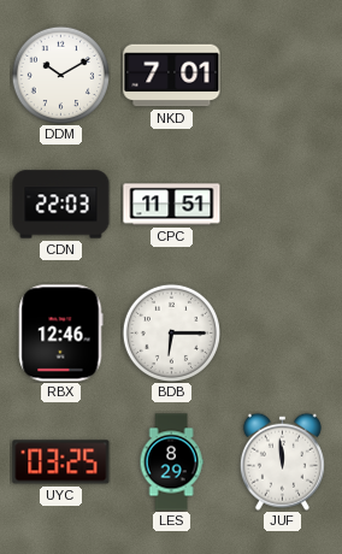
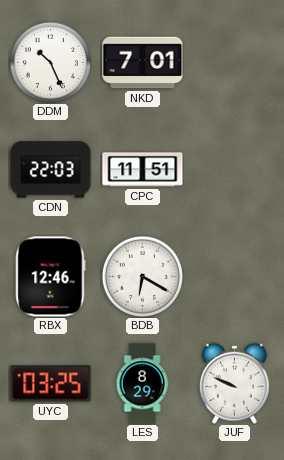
DDM: 10:10 -> 10:26 (50, 62)
BDB: 6:15 -> 6:20 (142, 276)
JUF: 11:59 -> 9:49 (234, 383)
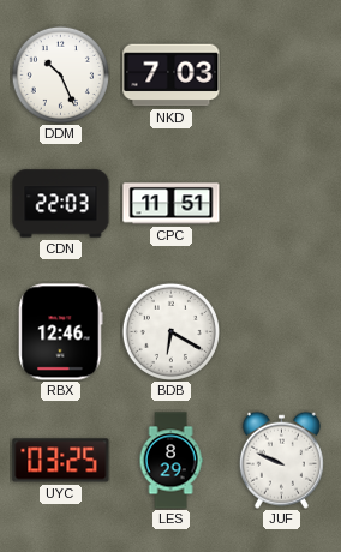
NKD: 7:01 -> 7:03 (172, 76)
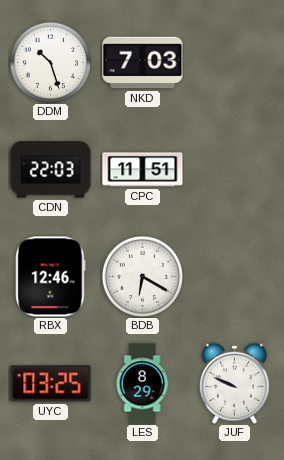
DDM: 10:26 -> 10:27 (50, 62)
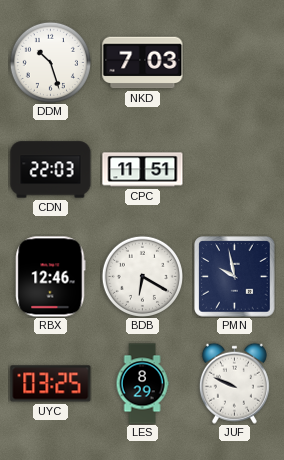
PMN: none -> 9:58 (235, 277)
